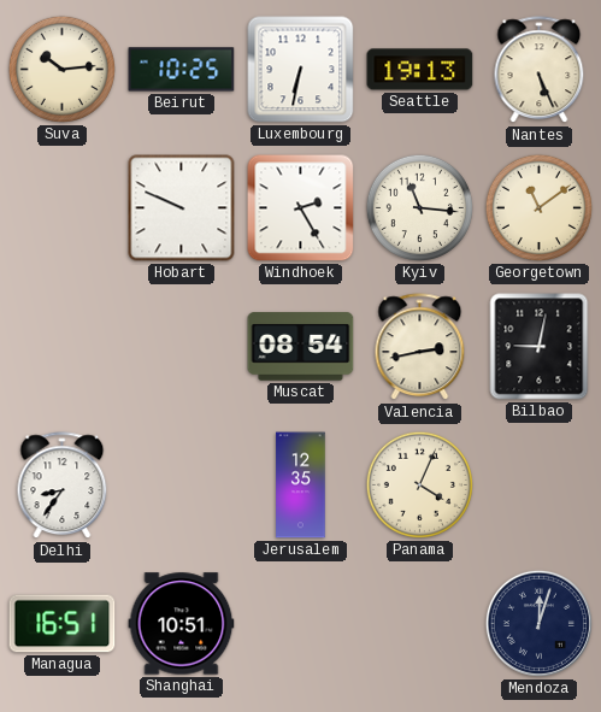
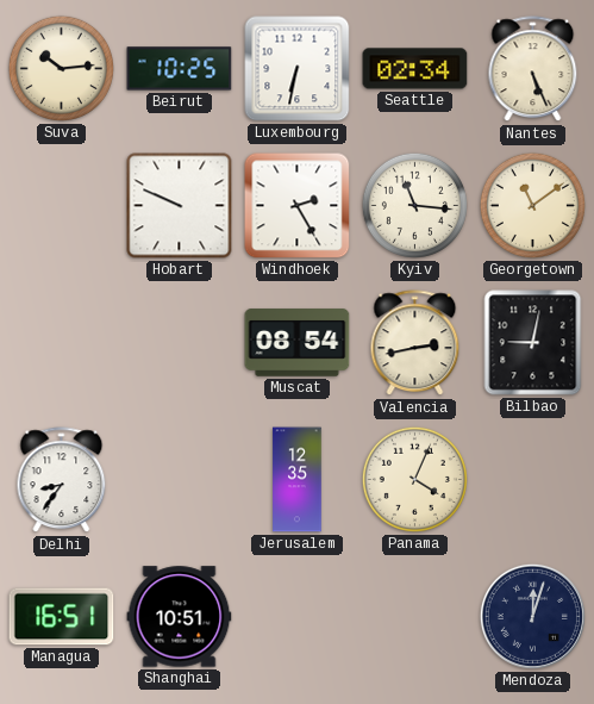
Seattle: 19:13 -> 02:34 (415, 69)
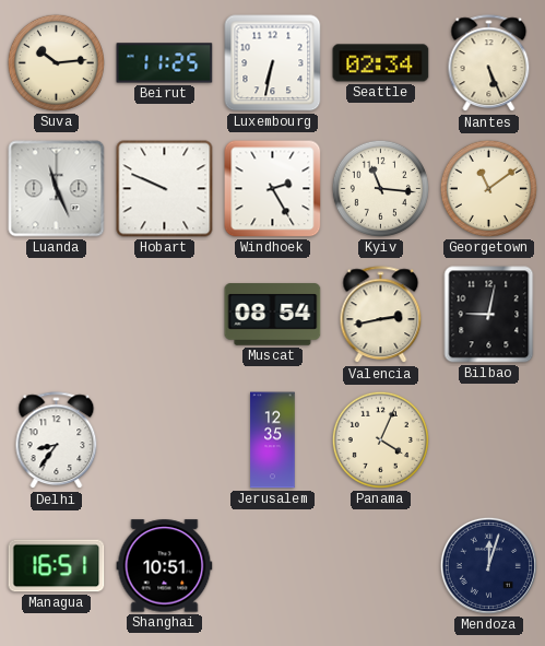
Beirut: 10:25 -> 11:25 (165, 63)
Luanda: none -> 11:26 (57, 189)
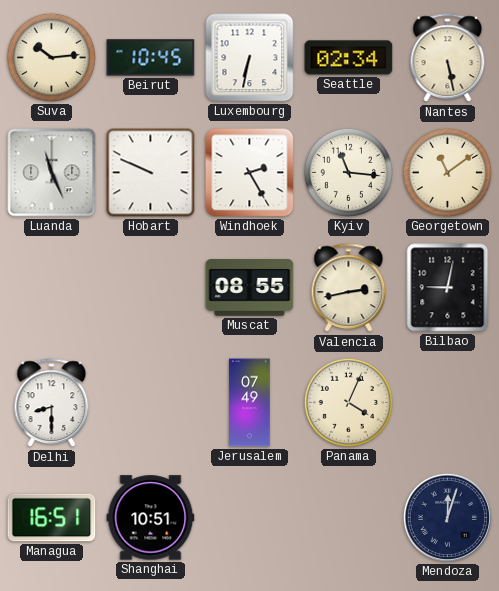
Beirut: 11:25 -> 10:45 (151, 58)
Nantes: 5:26 -> 5:28 (448, 58)
Muscat: 08:54 -> 08:55 (250, 288)
Delhi: 8:36 -> 8:30 (52, 403)
Jerusalem: 12:35 -> 07:49 (250, 403)
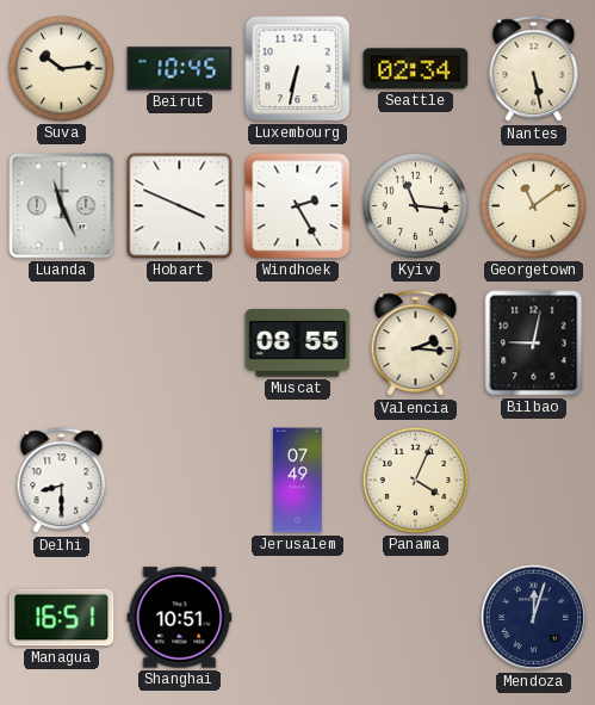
Hobart: 9:49 -> 3:49 (180, 206)
Valencia: 2:43 -> 2:16 (416, 344)
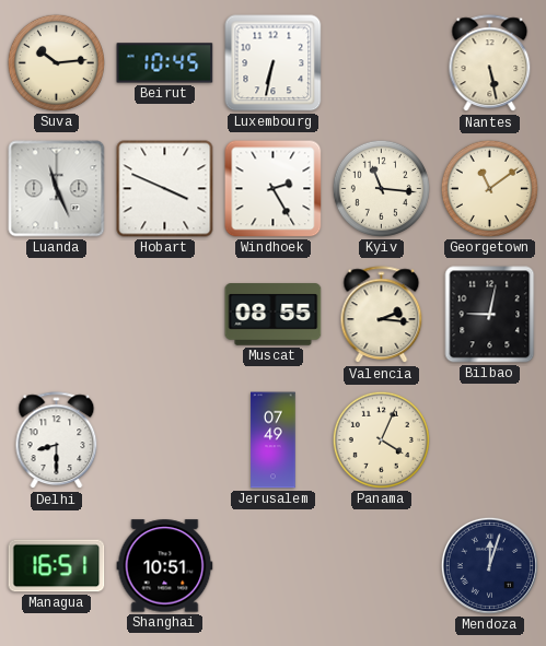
Seattle: 02:34 -> none (416, 69)
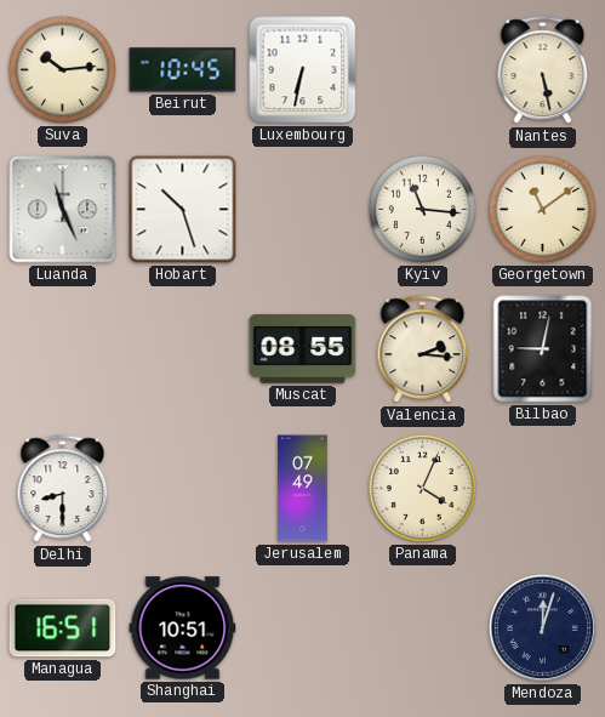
Hobart: 3:49 -> 10:27 (183, 210)
Windhoek: 2:25 -> none (274, 189)
